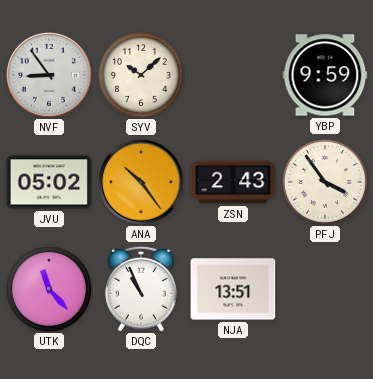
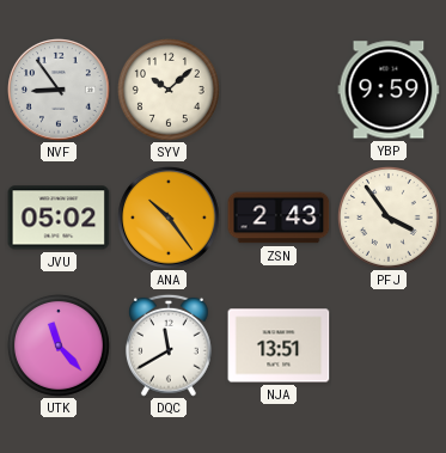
DQC: 10:56 -> 11:40 (169, 345)
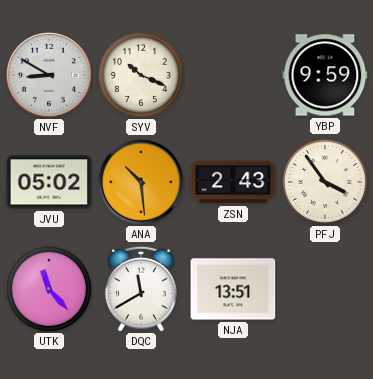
NVF: 8:54 -> 8:50 (50, 76)
SYV: 10:08 -> 10:19 (141, 75)
ANA: 10:24 -> 10:29 (142, 183)
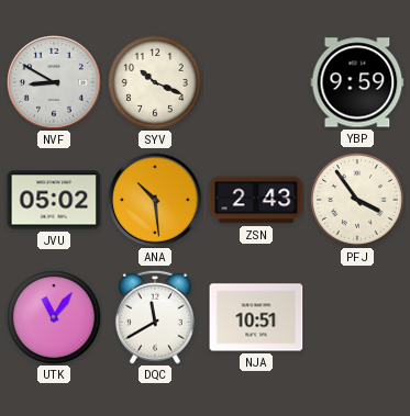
UTK: 11:23 -> 11:06 (54, 317)
NJA: 13:51 -> 10:51 (256, 317)
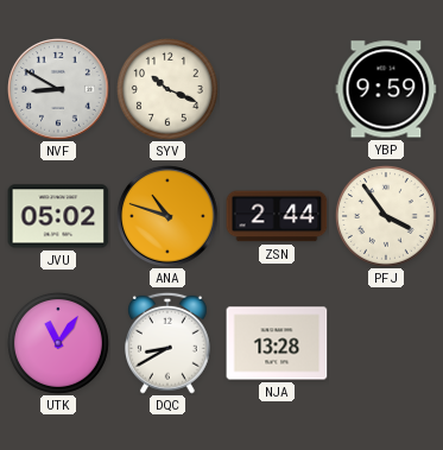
ANA: 10:29 -> 10:48 (169, 217)
ZSN: 2:43 -> 2:44 (277, 216)
DQC: 11:40 -> 8:40 (167, 343)
NJA: 10:51 -> 13:28 (277, 343)
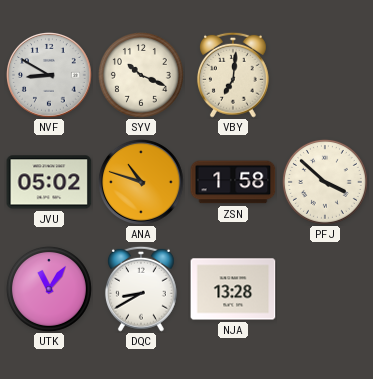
VBY: none -> 7:01 (233, 75)
YBP: 9:59 -> none (386, 89)
ZSN: 2:44 -> 1:58 (233, 182)
PFJ: 3:54 -> 3:52 (325, 182)
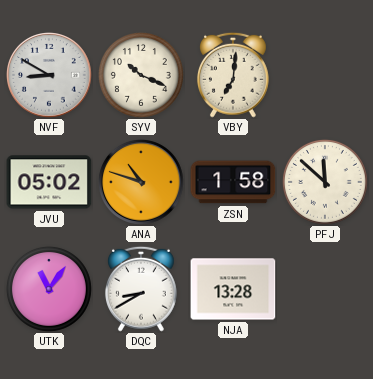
PFJ: 3:52 -> 11:52 (325, 182)
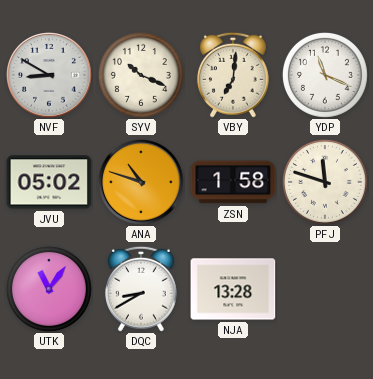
YDP: none -> 11:19 (325, 75)
PFJ: 11:52 -> 11:48 (325, 182)
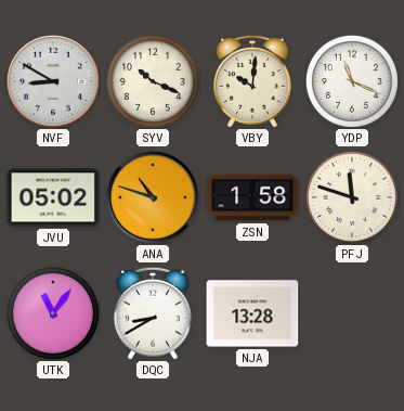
VBY: 7:01 -> 10:01 (252, 81)
